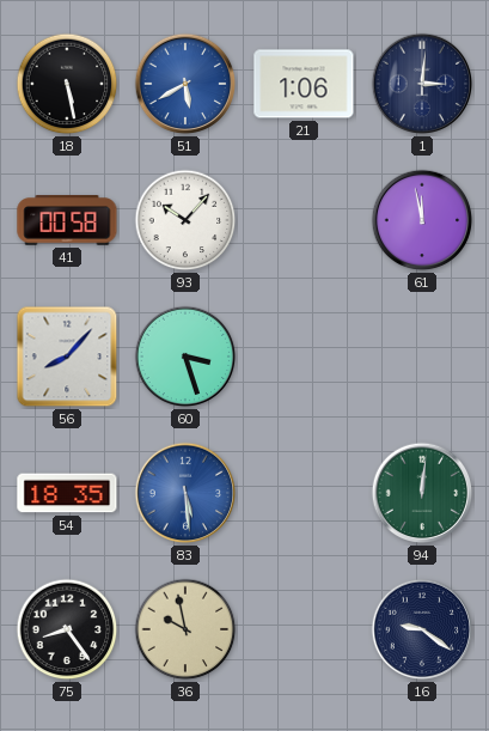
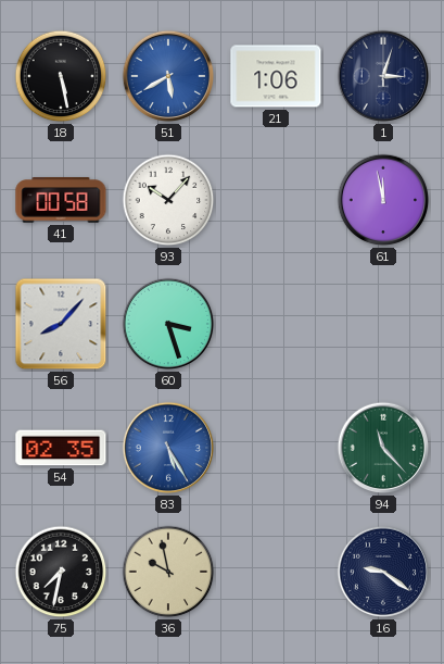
1: 3:01 -> 3:03 (383, 76)
54: 18:35 -> 02:35 (61, 448)
83: 5:29 -> 5:25 (168, 448)
94: 12:01 -> 11:23 (383, 448)
75: 8:24 -> 7:32 (61, 572)
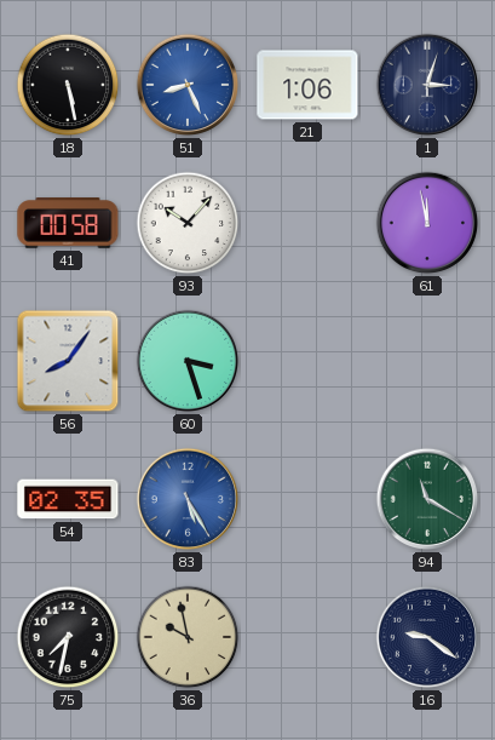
51: 5:40 -> 8:26 (188, 85)
56: 8:07 -> 8:06 (68, 361)
94: 11:23 -> 11:20 (427, 499)
